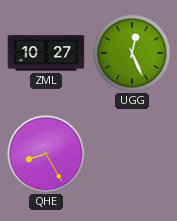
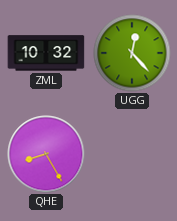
ZML: 10:27 -> 10:32 (46, 53)
UGG: 12:26 -> 12:23 (132, 53)
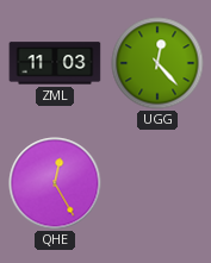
ZML: 10:32 -> 11:03 (55, 63)
QHE: 8:25 -> 12:25 (55, 183)
